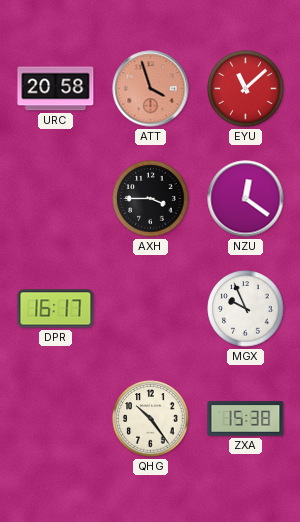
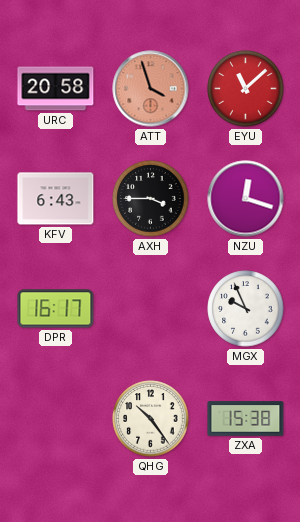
KFV: none -> 6:43 (56, 199)
NZU: 12:21 -> 12:18 (246, 199)
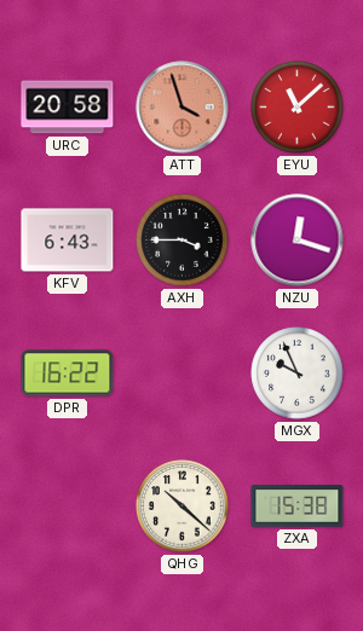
DPR: 16:17 -> 16:22 (68, 374)
QHG: 10:24 -> 10:22 (183, 506)
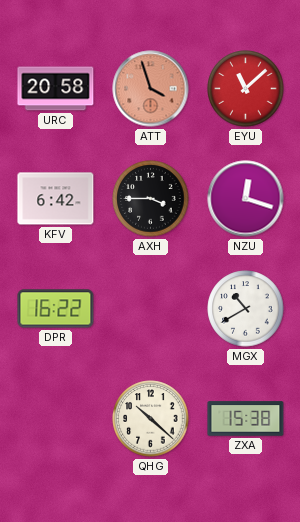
KFV: 6:43 -> 6:42 (56, 199)
MGX: 9:56 -> 10:40 (246, 309)
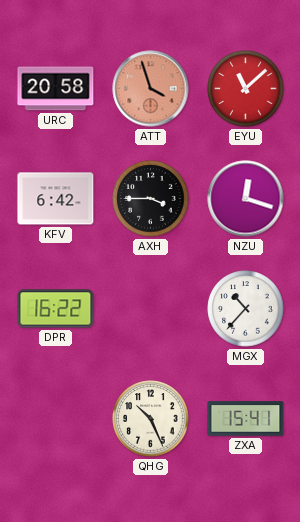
MGX: 10:40 -> 10:37 (246, 309)
QHG: 10:22 -> 10:26 (151, 419)
ZXA: 15:38 -> 15:41 (246, 419)
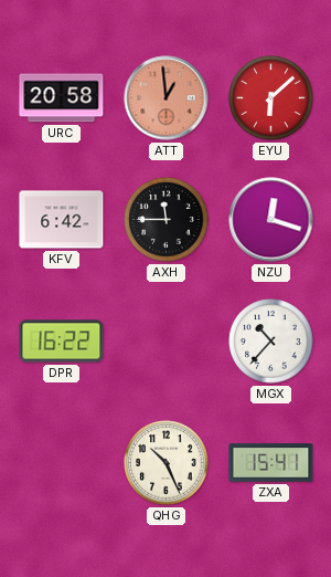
ATT: 3:57 -> 12:59 (167, 98)
EYU: 11:08 -> 6:08 (271, 98)
AXH: 3:45 -> 11:45 (167, 220)
